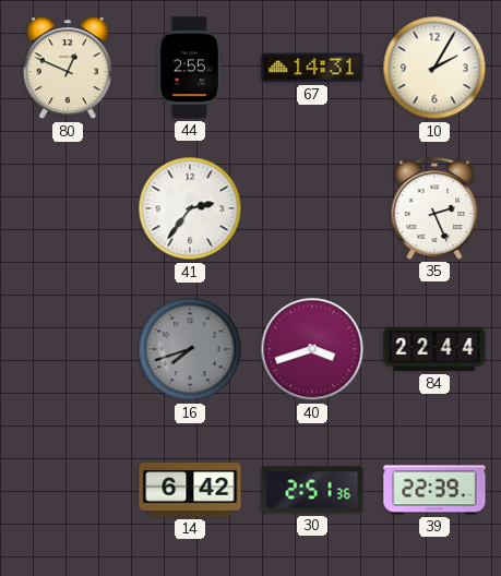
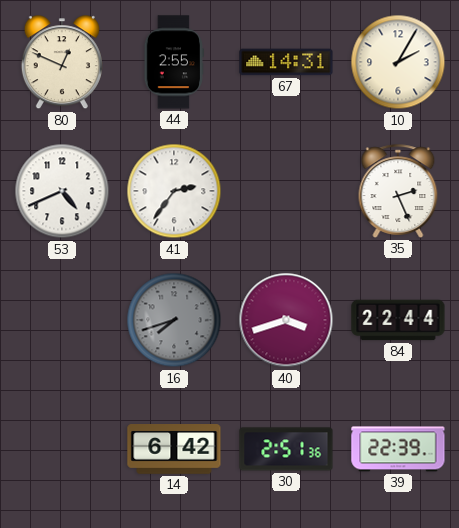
53: none -> 4:41 (62, 191)
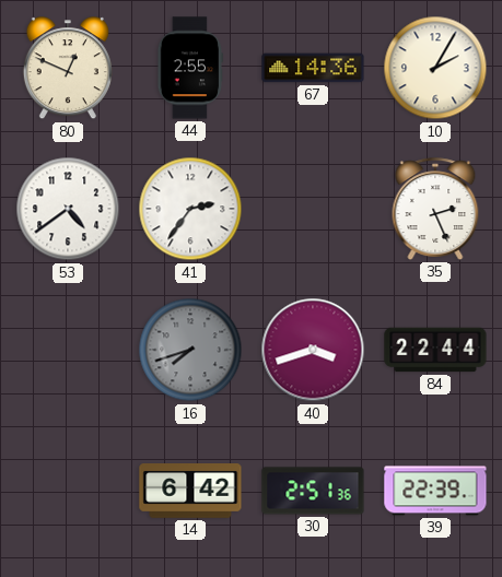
67: 14:31 -> 14:36 (313, 68)
53: 4:41 -> 4:39 (68, 209)
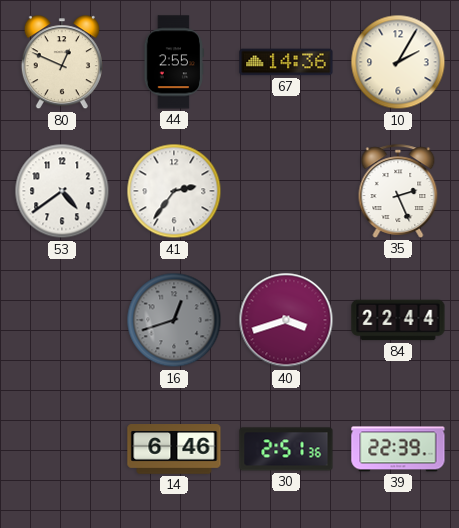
16: 7:42 -> 12:42 (174, 320)
14: 6:42 -> 6:46 (174, 450)
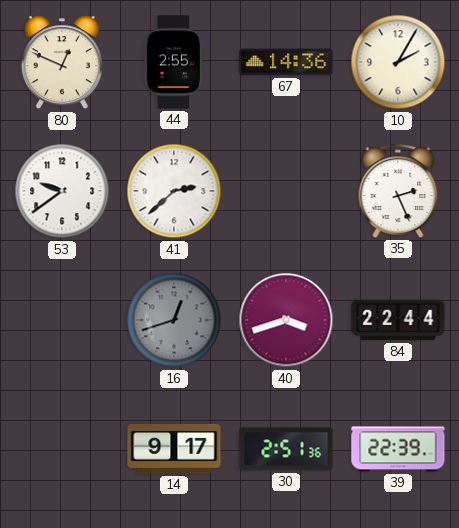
53: 4:39 -> 9:39 (62, 191)
41: 2:36 -> 2:38 (174, 191)
14: 6:46 -> 9:17 (174, 450)
